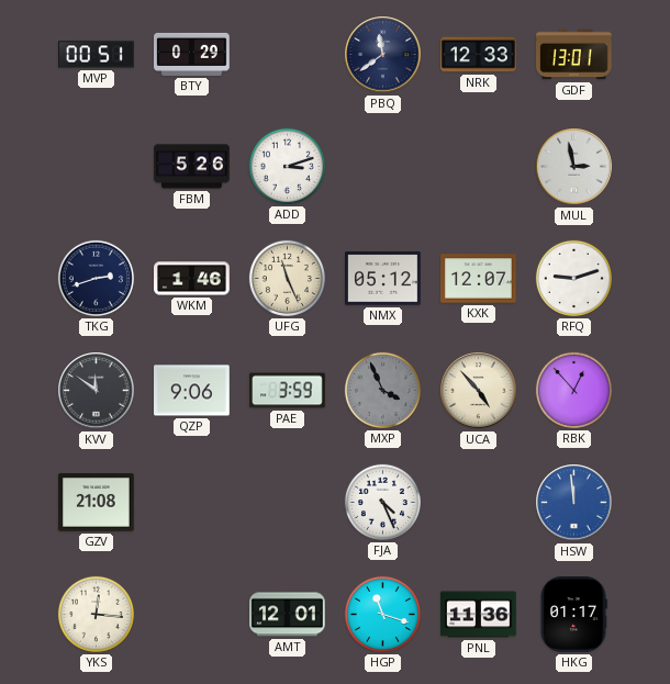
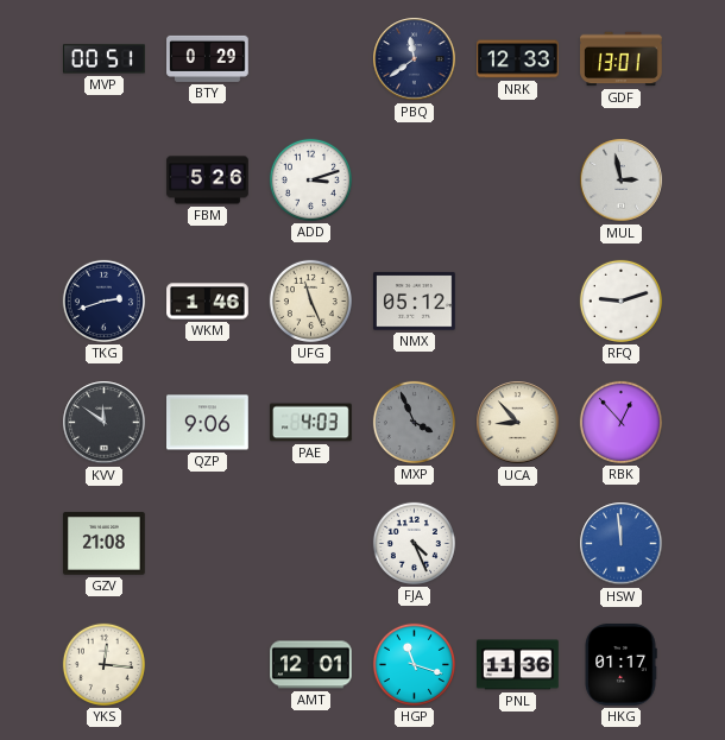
KXK: 12:07 -> none (479, 279)
PAE: 3:59 -> 4:03 (311, 423)
UCA: 4:53 -> 8:53 (518, 423)
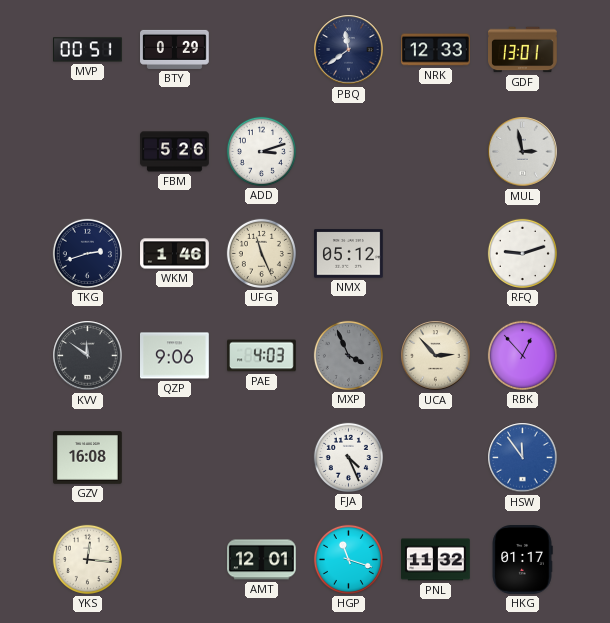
UCA: 8:53 -> 2:53 (436, 356)
GZV: 21:08 -> 16:08 (88, 458)
HSW: 11:59 -> 11:54 (523, 458)
PNL: 11:36 -> 11:32 (436, 560)
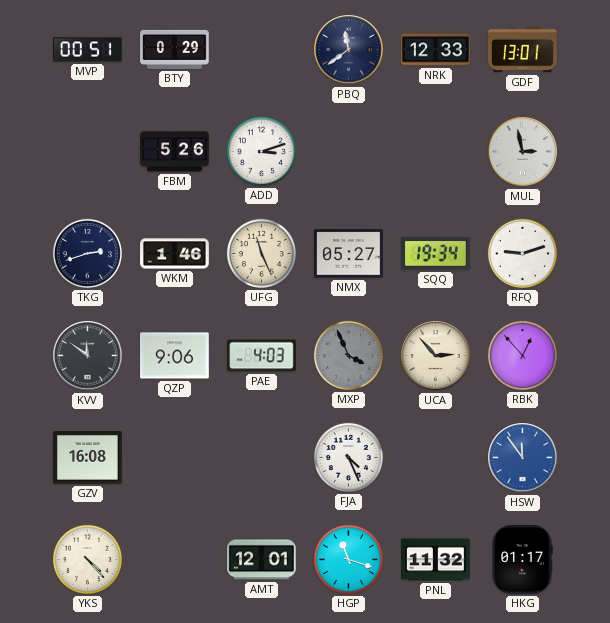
NMX: 05:12 -> 05:27 (349, 254)
SQQ: none -> 19:34 (436, 254)
YKS: 12:16 -> 4:23 (87, 559)
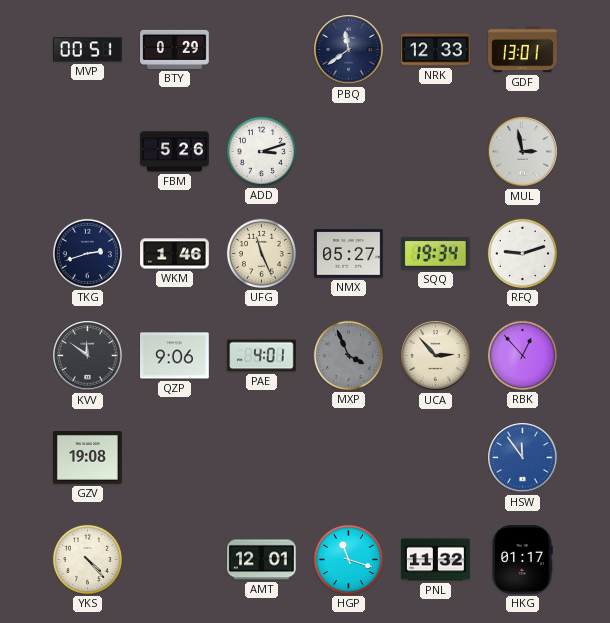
PAE: 4:03 -> 4:01 (262, 356)
GZV: 16:08 -> 19:08 (88, 458)
FJA: 4:26 -> none (348, 457)
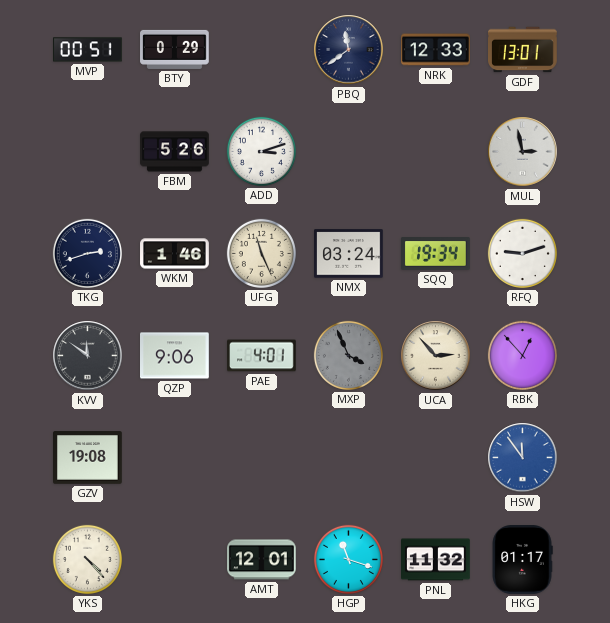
NMX: 05:27 -> 03:24 (349, 254)
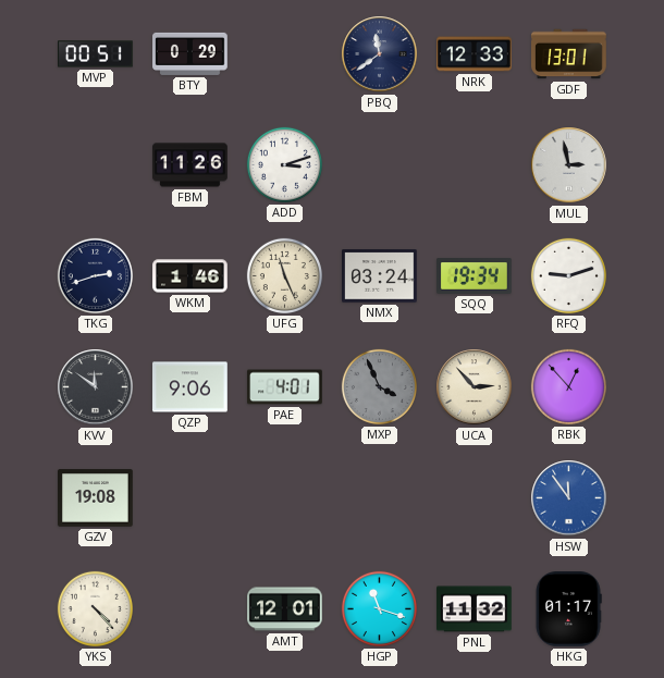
FBM: 5:26 -> 11:26 (190, 165)
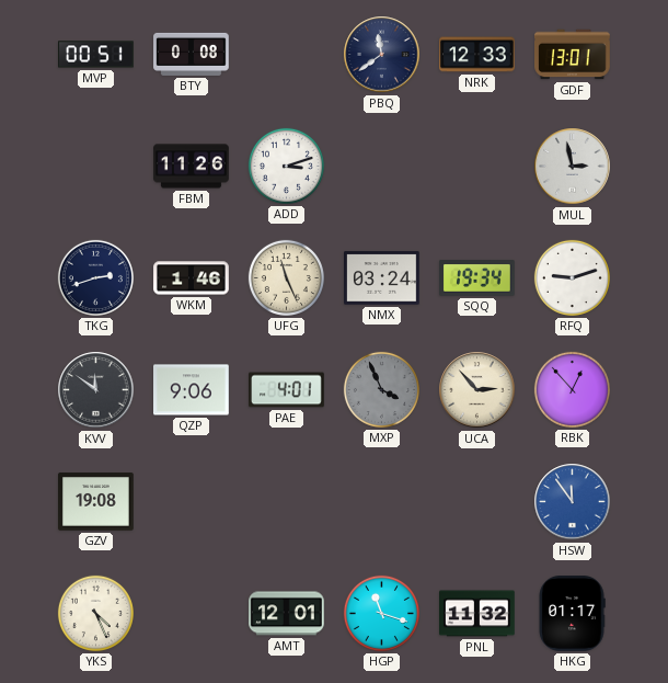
BTY: 0:29 -> 0:08 (192, 54)
YKS: 4:23 -> 4:26 (95, 613)
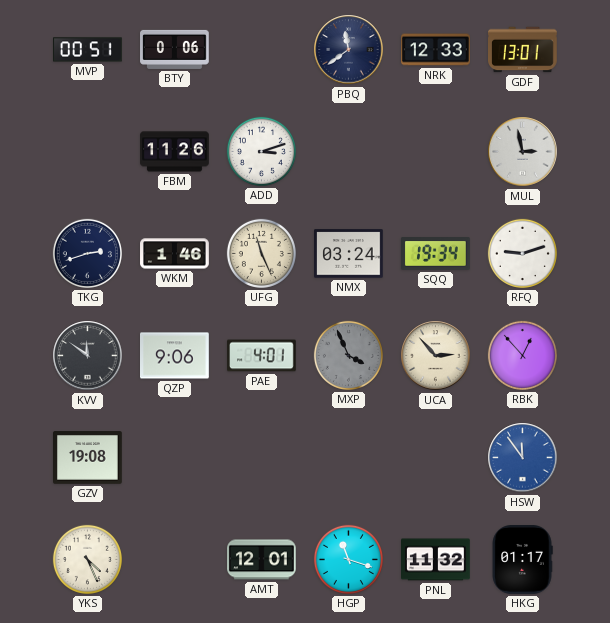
BTY: 0:08 -> 0:06 (175, 49)
